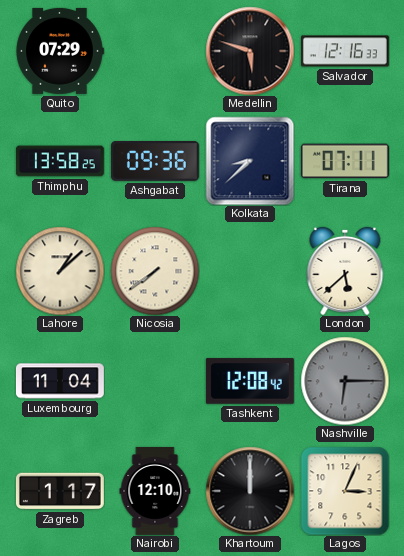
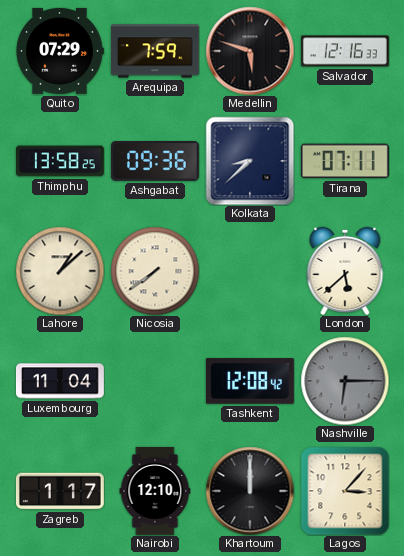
Arequipa: none -> 7:59 (155, 51)
Lagos: 3:04 -> 3:07 (345, 491)
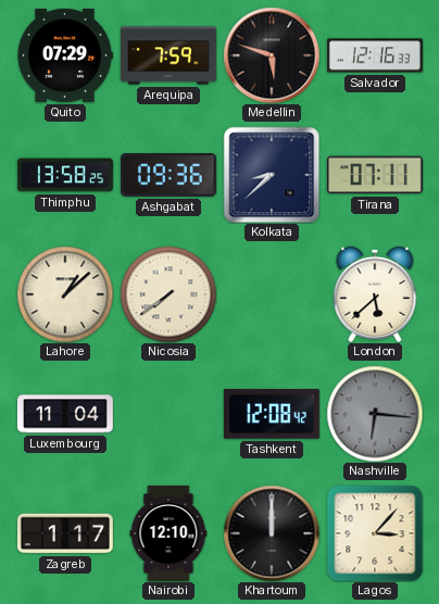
Nashville: 6:15 -> 6:16 (375, 414)
